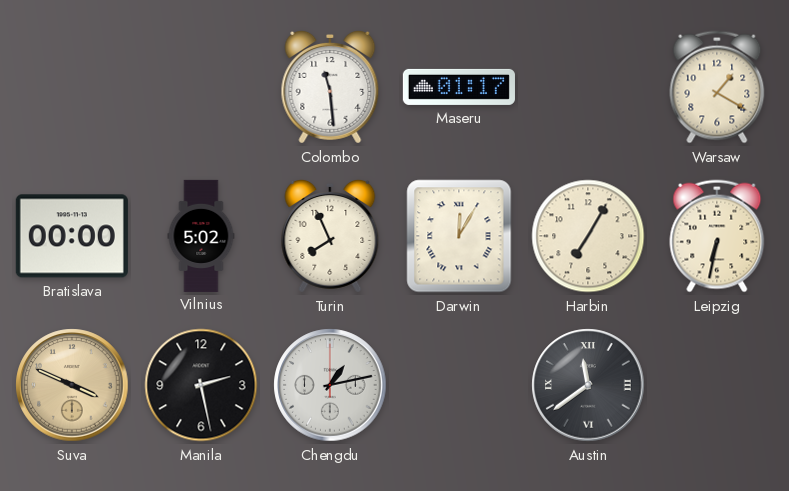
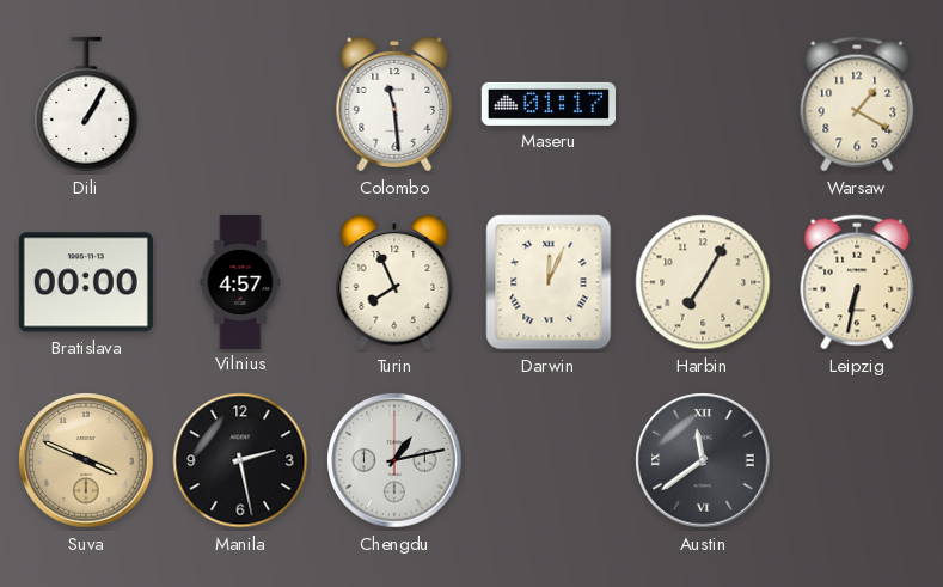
Dili: none -> 1:05 (86, 104)
Vilnius: 5:02 -> 4:57 (240, 281)
Darwin: 12:05 -> 12:04 (549, 282)
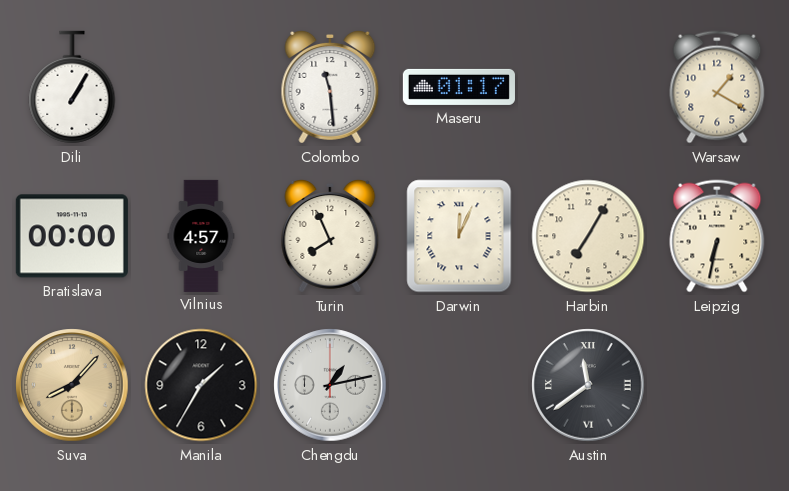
Suva: 3:49 -> 8:07 (72, 385)
Manila: 2:28 -> 1:35 (201, 385)
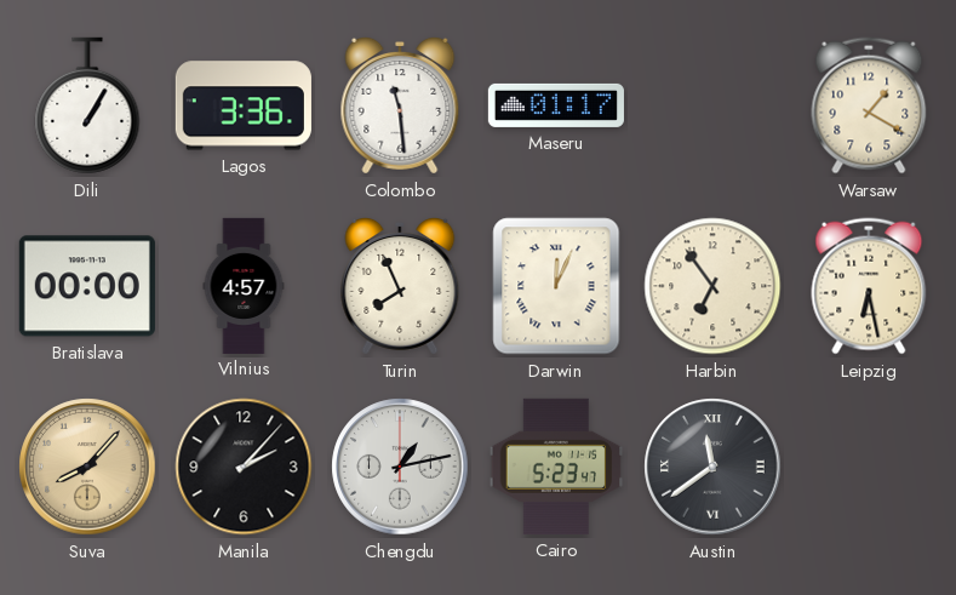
Lagos: none -> 3:36 (244, 105)
Harbin: 7:05 -> 6:54 (712, 286)
Leipzig: 6:32 -> 6:28 (869, 286)
Manila: 1:35 -> 2:07 (244, 467)
Cairo: none -> 5:23 (556, 467)
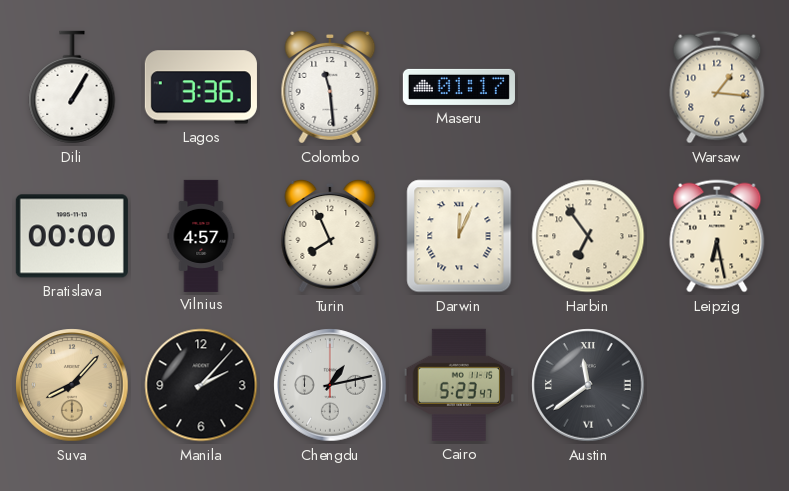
Warsaw: 1:20 -> 1:16 (717, 87)
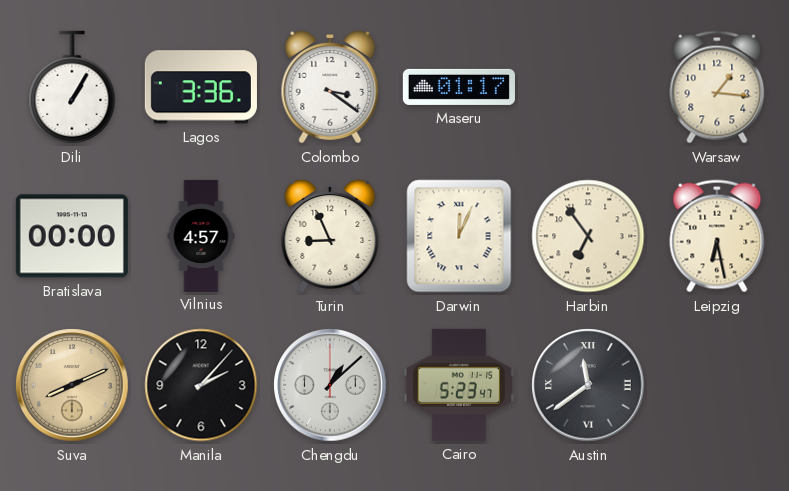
Colombo: 11:29 -> 3:21 (330, 87)
Turin: 7:56 -> 8:56 (330, 236)
Suva: 8:07 -> 8:11 (72, 385)
Chengdu: 1:13 -> 1:08 (330, 385)
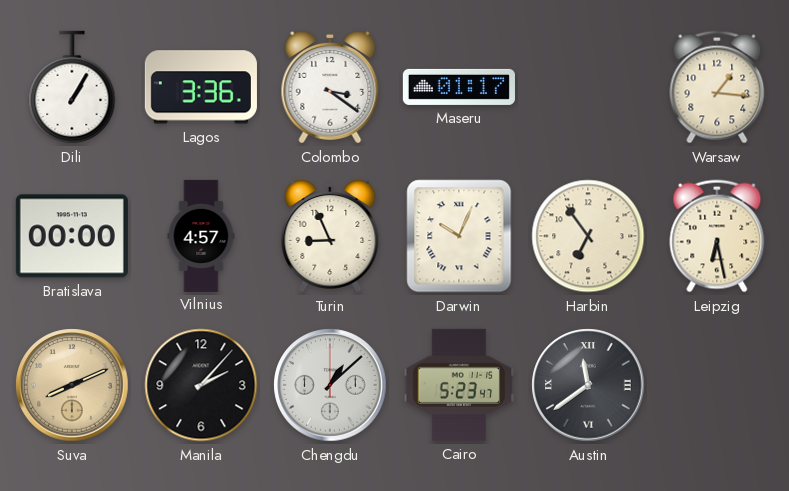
Darwin: 12:04 -> 10:04 (459, 236)
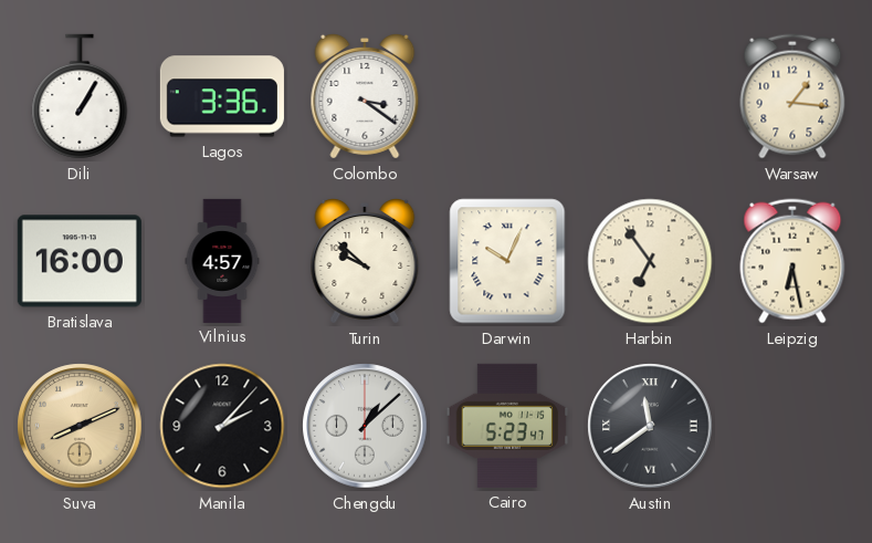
Maseru: 01:17 -> none (459, 87)
Bratislava: 00:00 -> 16:00 (80, 261)
Turin: 8:56 -> 9:52 (365, 261)
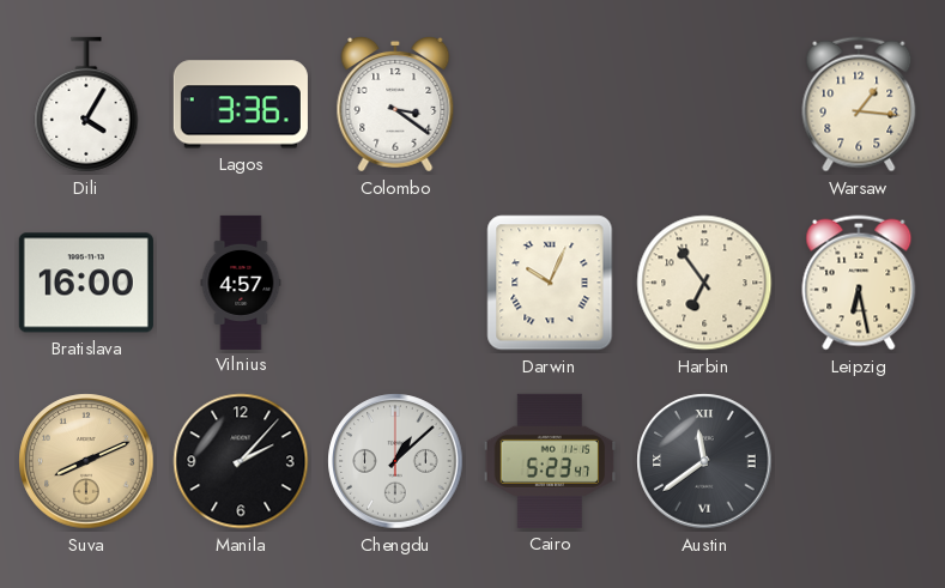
Dili: 1:05 -> 4:05 (86, 104)
Turin: 9:52 -> none (365, 261)
